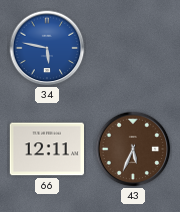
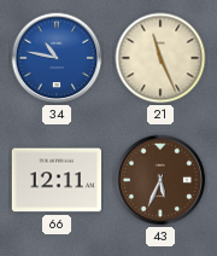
34: 5:47 -> 10:47 (57, 58)
21: none -> 11:26 (160, 58)
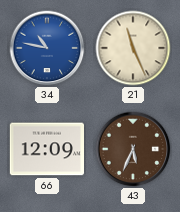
66: 12:11 -> 12:09 (46, 149)
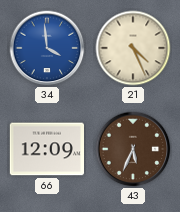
34: 10:47 -> 3:59 (47, 48)
21: 11:26 -> 4:26 (133, 48)
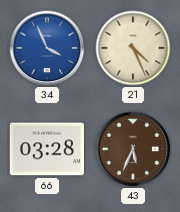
34: 3:59 -> 3:56 (47, 48)
66: 12:09 -> 03:28 (46, 149)
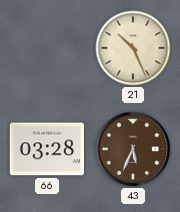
34: 3:56 -> none (47, 48)
21: 4:26 -> 10:26 (133, 48)
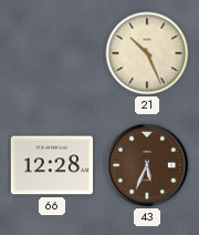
66: 03:28 -> 12:28 (51, 165)
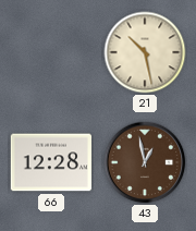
21: 10:26 -> 10:28 (145, 52)
43: 5:34 -> 12:58 (145, 162)
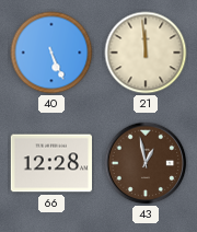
40: none -> 5:26 (51, 53)
21: 10:28 -> 11:59 (146, 53)
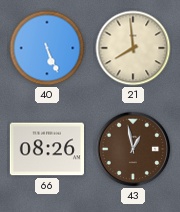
21: 11:59 -> 7:59 (133, 48)
66: 12:28 -> 08:26 (46, 149)
